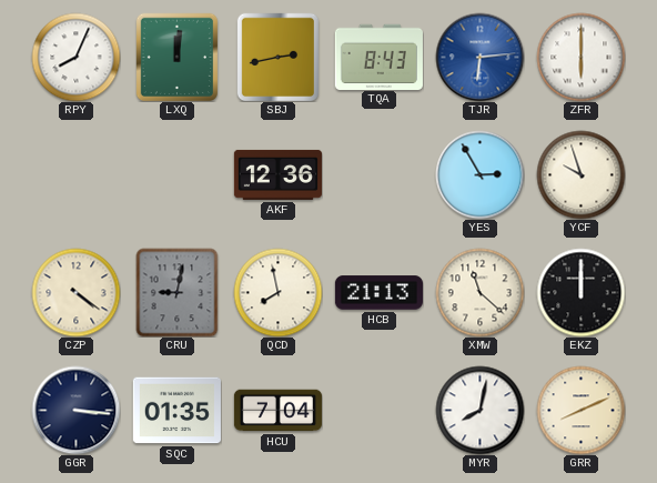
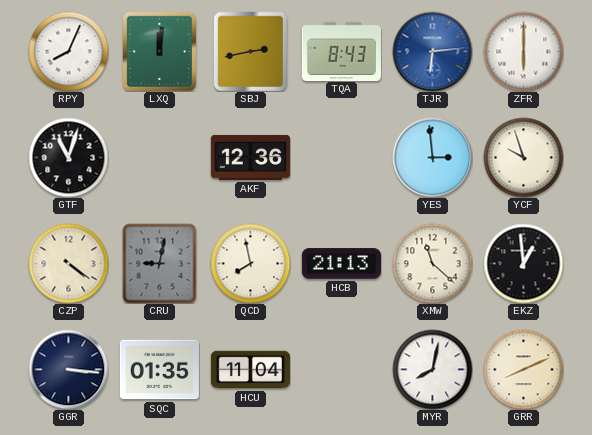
GTF: none -> 11:03 (68, 157)
YES: 2:55 -> 2:59 (432, 157)
EKZ: 12:00 -> 12:59 (523, 263)
HCU: 7:04 -> 11:04 (250, 370)
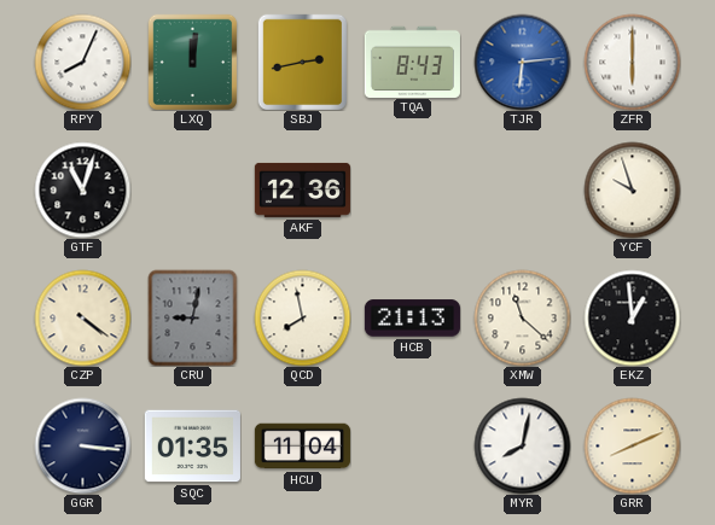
YES: 2:59 -> none (432, 157)
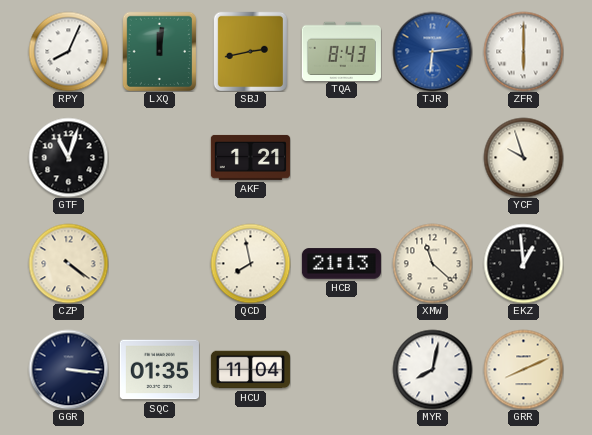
AKF: 12:36 -> 1:21 (250, 157)
CRU: 9:02 -> none (193, 317)
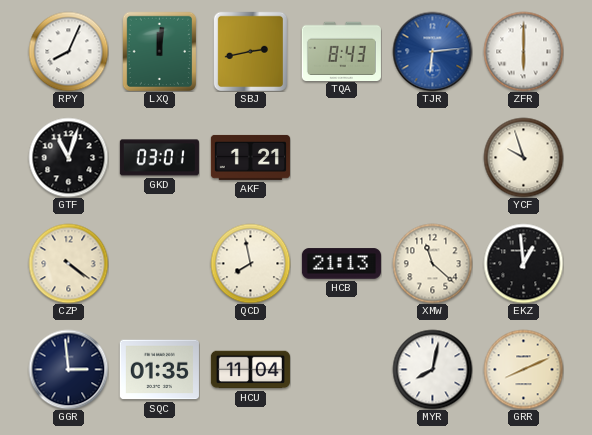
GKD: none -> 03:01 (159, 158)
GGR: 3:16 -> 2:59 (68, 369)
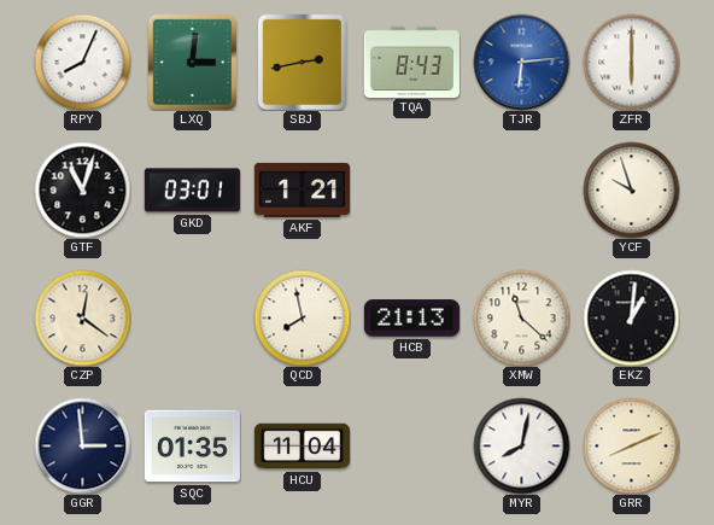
LXQ: 12:01 -> 3:01 (192, 62)
CZP: 4:21 -> 12:21 (82, 317)
EKZ: 12:59 -> 1:01 (631, 317)
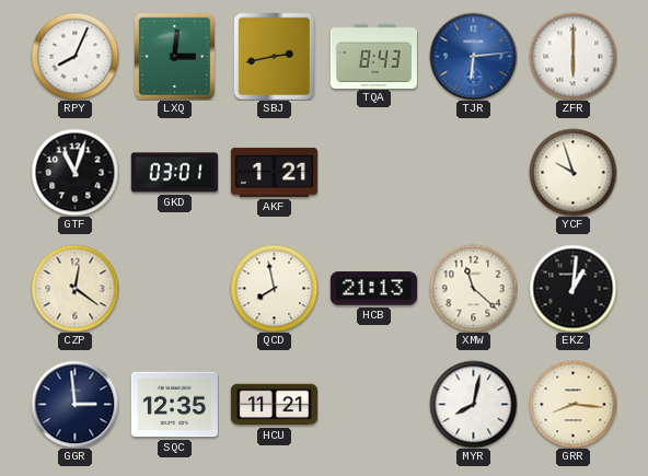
SQC: 01:35 -> 12:35 (174, 405)
HCU: 11:04 -> 11:21 (274, 405)
GRR: 8:11 -> 8:16 (572, 404)
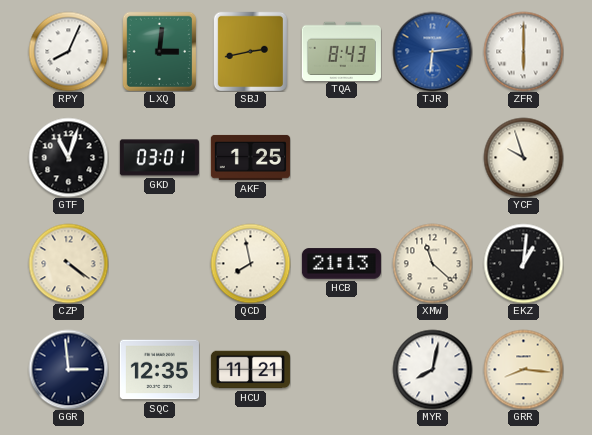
AKF: 1:21 -> 1:25 (250, 157)
CZP: 12:21 -> 4:21 (68, 263)
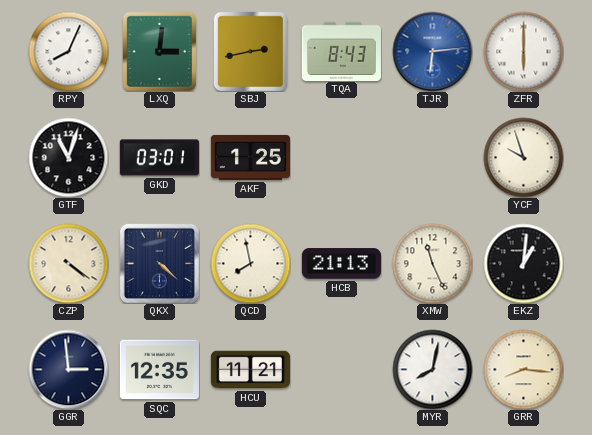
QKX: none -> 4:22 (159, 263)
XMW: 11:22 -> 11:26 (432, 263)
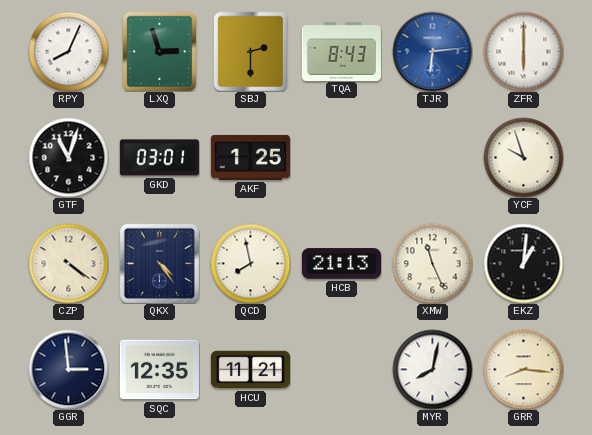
LXQ: 3:01 -> 2:57 (159, 51)
SBJ: 2:43 -> 2:30 (250, 51)
QKX: 4:22 -> 4:24 (159, 263)
